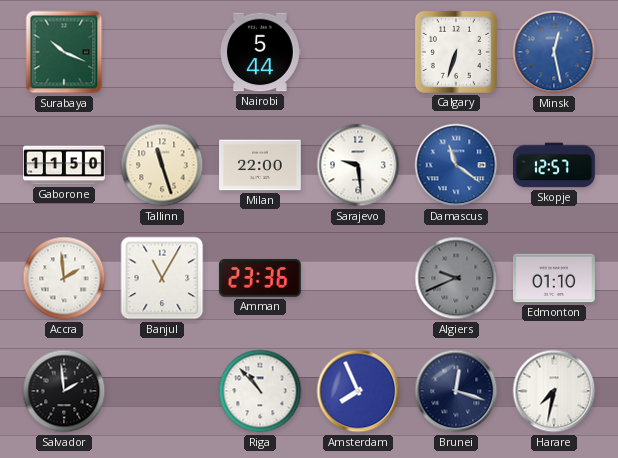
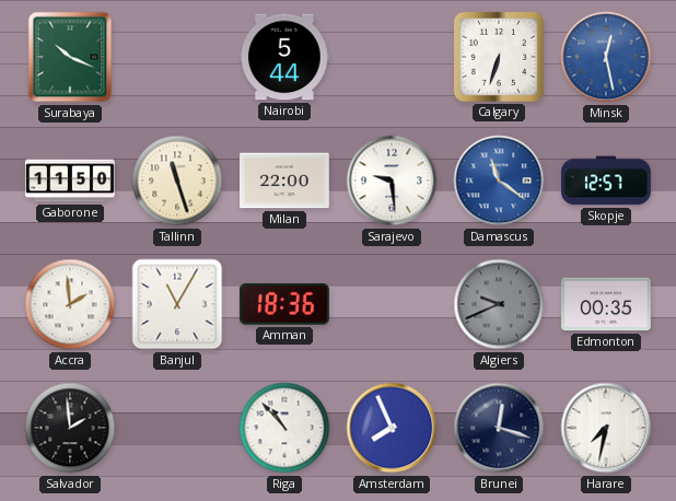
Amman: 23:36 -> 18:36 (284, 304)
Edmonton: 01:10 -> 00:35 (607, 304)
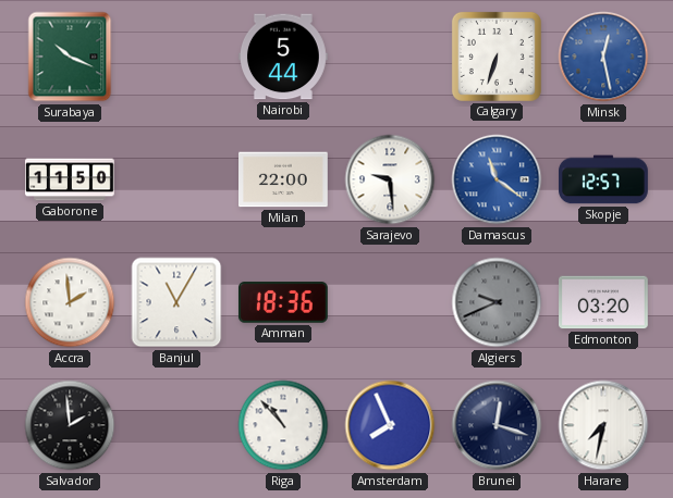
Tallinn: 11:27 -> none (177, 180)
Edmonton: 00:35 -> 03:20 (604, 302)
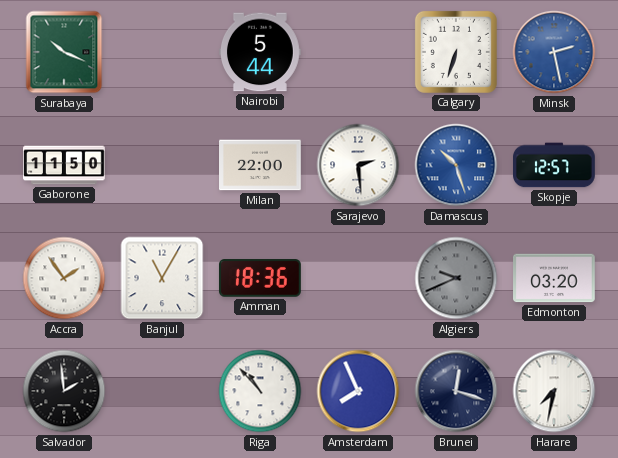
Minsk: 12:28 -> 2:28 (554, 52)
Sarajevo: 9:29 -> 2:29 (358, 165)
Damascus: 11:21 -> 10:27 (456, 165)
Accra: 1:59 -> 1:54 (64, 278)
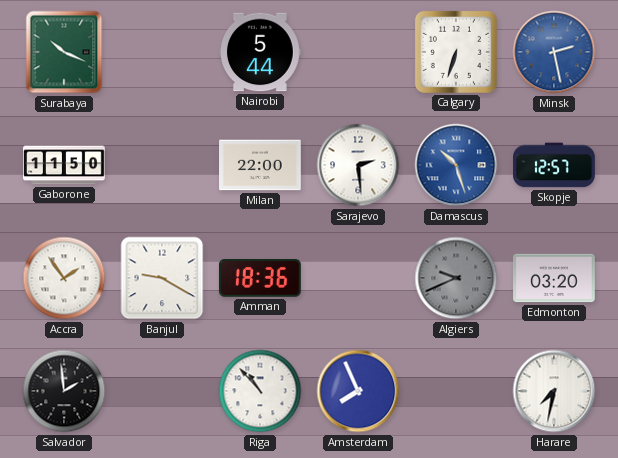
Banjul: 11:05 -> 9:20 (162, 278)
Brunei: 12:18 -> none (456, 391)
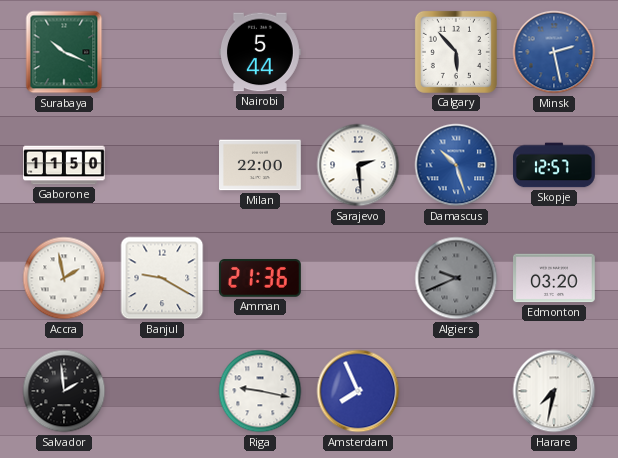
Calgary: 6:33 -> 5:53 (456, 52)
Accra: 1:54 -> 1:58 (64, 278)
Amman: 18:36 -> 21:36 (260, 278)
Riga: 10:53 -> 9:17 (260, 391)
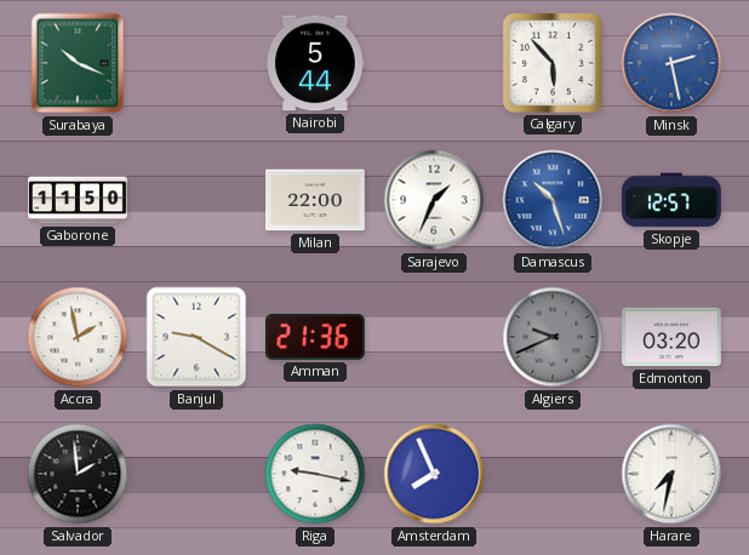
Sarajevo: 2:29 -> 1:34 (434, 200)
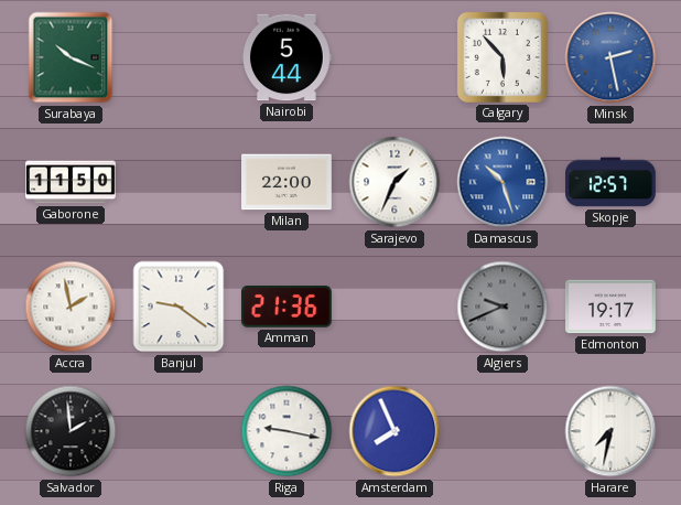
Banjul: 9:20 -> 9:21 (179, 307)
Edmonton: 03:20 -> 19:17 (612, 307)
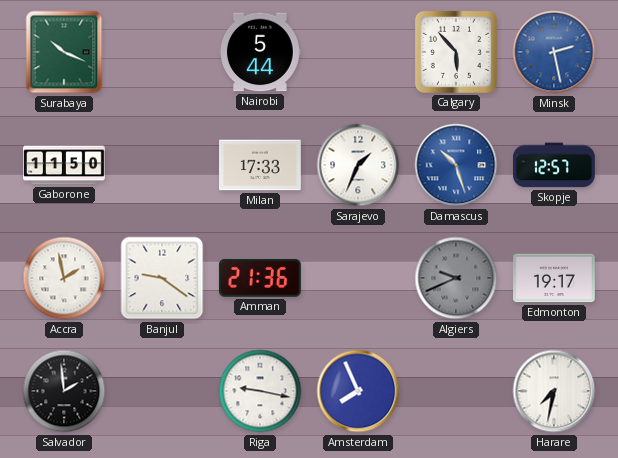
Milan: 22:00 -> 17:33 (261, 165)
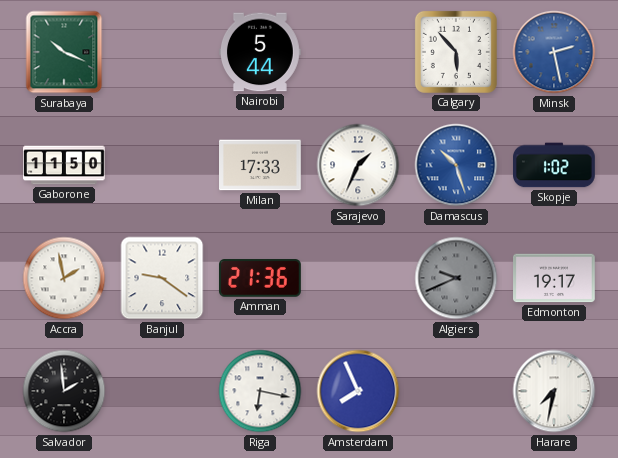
Skopje: 12:57 -> 1:02 (555, 165)
Riga: 9:17 -> 6:17 (260, 391)
